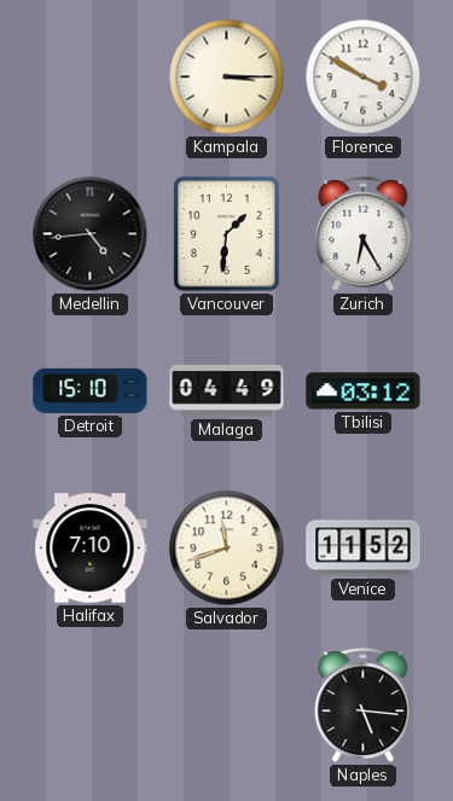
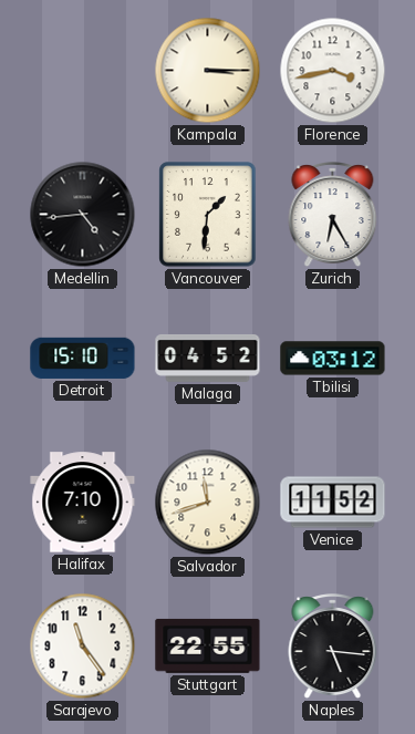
Florence: 3:50 -> 3:43 (333, 71)
Malaga: 04:49 -> 04:52 (208, 358)
Sarajevo: none -> 11:24 (83, 647)
Stuttgart: none -> 22:55 (208, 645)
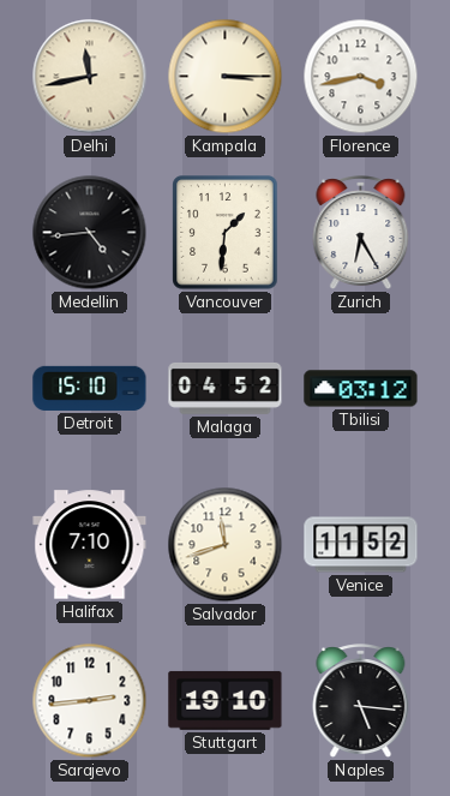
Delhi: none -> 11:43 (90, 77)
Sarajevo: 11:24 -> 2:44 (90, 701)
Stuttgart: 22:55 -> 19:10 (226, 700)
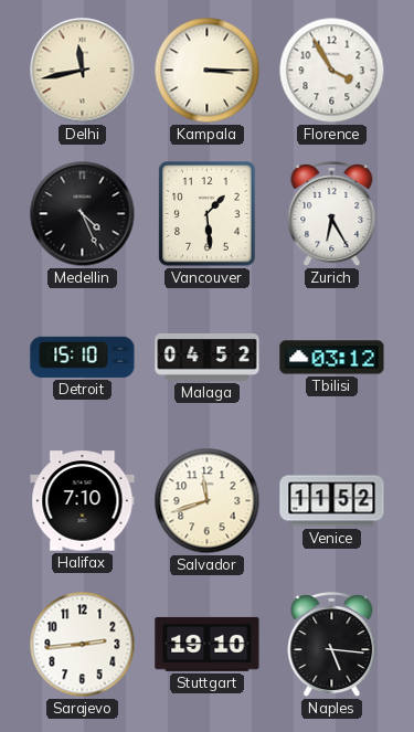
Florence: 3:43 -> 3:55 (332, 71)
Medellin: 4:44 -> 4:26 (83, 214)
Vancouver: 1:31 -> 1:29 (208, 214)
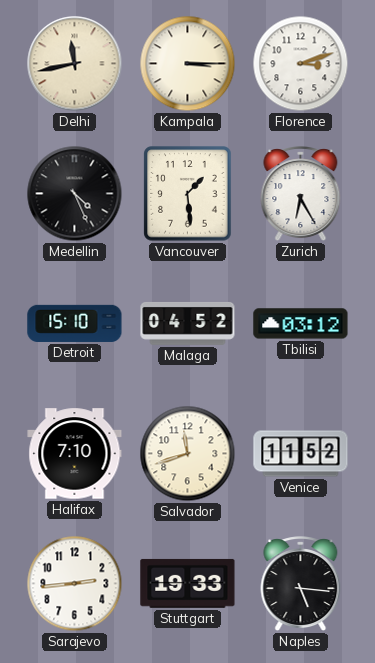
Florence: 3:55 -> 3:12 (301, 64)
Stuttgart: 19:10 -> 19:33 (188, 583)
